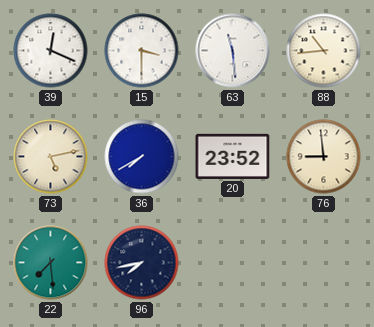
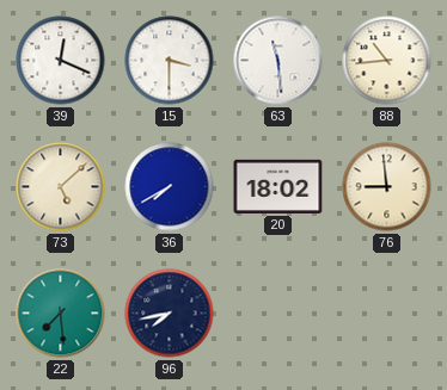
73: 5:13 -> 5:08 (61, 187)
20: 23:52 -> 18:02 (278, 186)
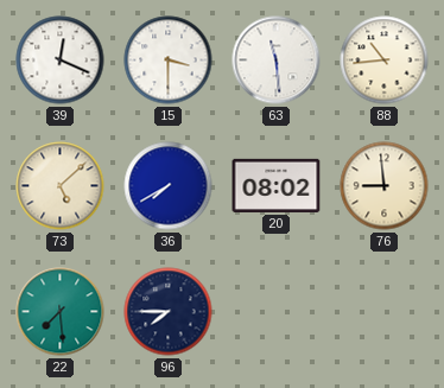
20: 18:02 -> 08:02 (277, 185)
96: 7:43 -> 7:45 (169, 312)
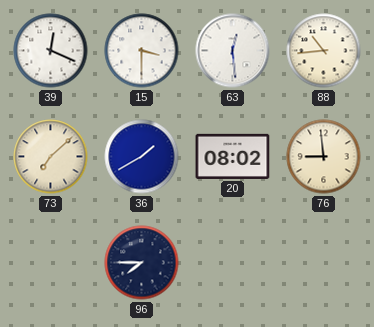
63: 11:29 -> 12:29 (233, 51)
73: 5:08 -> 7:08 (51, 157)
36: 7:40 -> 1:40 (142, 157)
22: 7:29 -> none (61, 312)
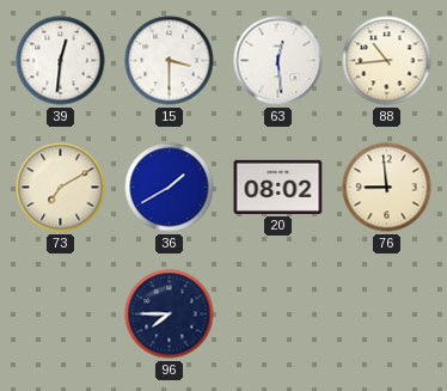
39: 12:19 -> 12:31 (61, 61)
73: 7:08 -> 7:10 (61, 188)
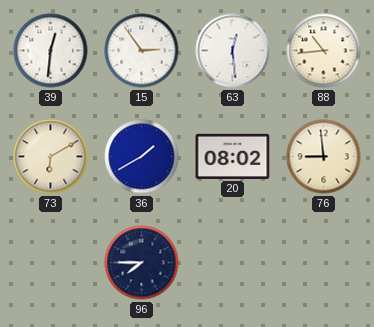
15: 3:30 -> 2:54 (142, 51)
73: 7:10 -> 6:10 (51, 157)
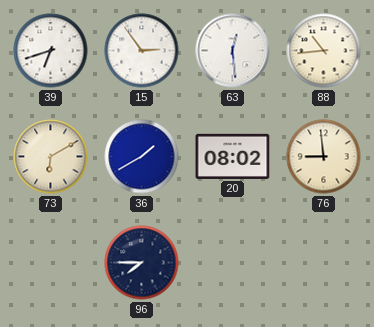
39: 12:31 -> 6:42 (51, 51)
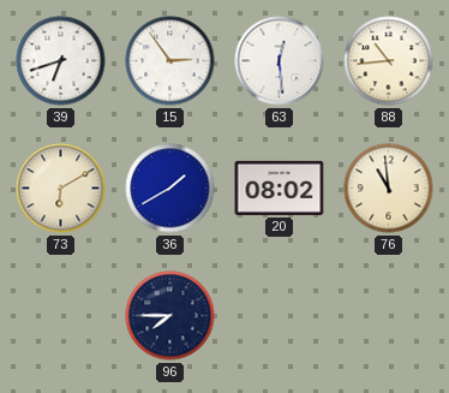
76: 8:59 -> 10:59 (389, 189)
